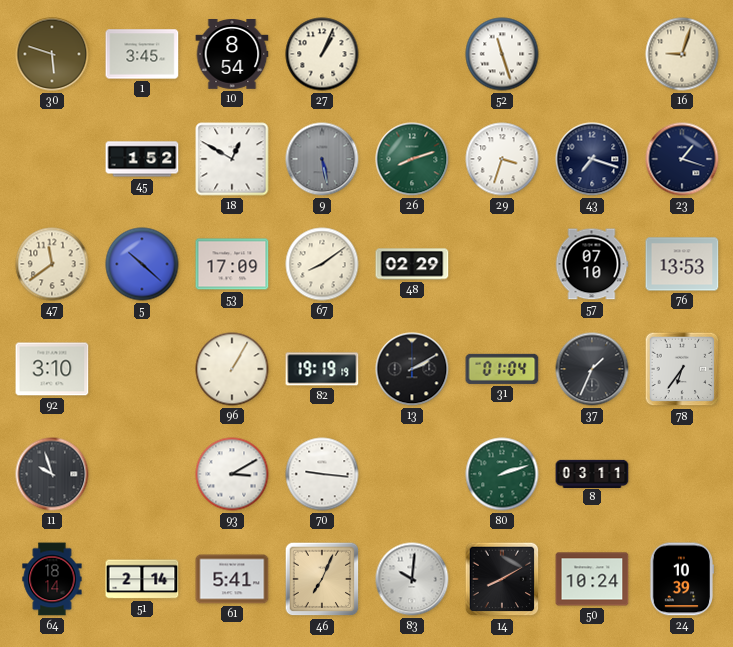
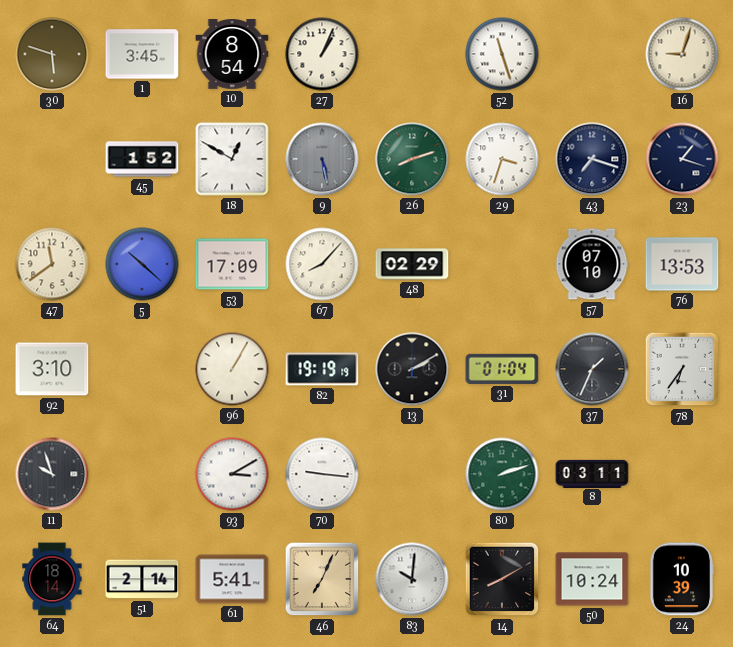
67: 8:09 -> 8:07 (322, 264)
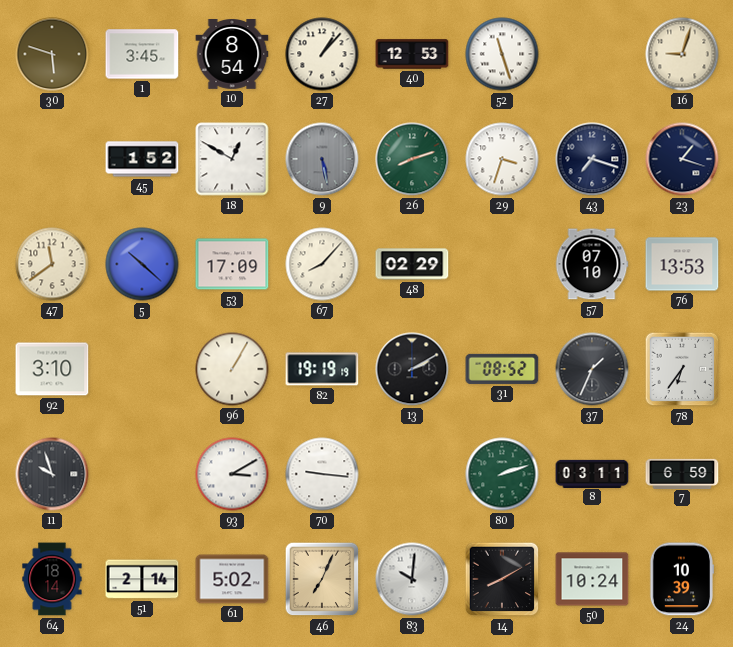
27: 1:04 -> 1:07 (322, 54)
40: none -> 12:53 (412, 54)
31: 01:04 -> 08:52 (502, 369)
7: none -> 6:59 (682, 473)
61: 5:41 -> 5:02 (232, 579)
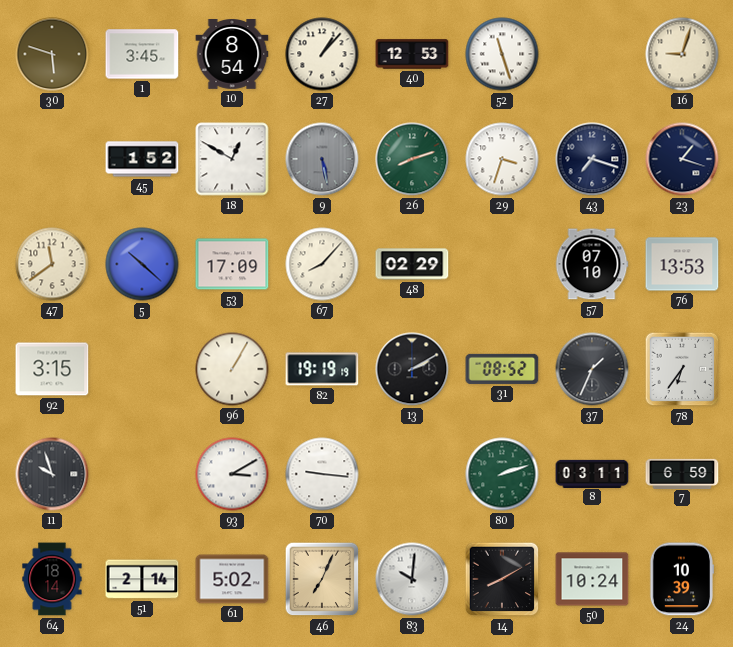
92: 3:10 -> 3:15 (52, 369)
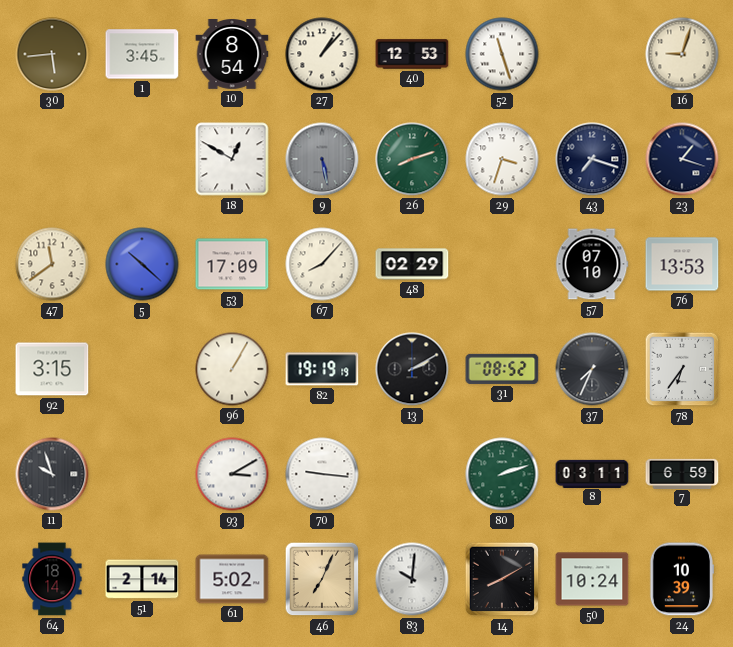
30: 5:48 -> 5:44 (52, 54)
45: 1:52 -> none (142, 159)
37: 1:34 -> 7:34 (592, 369)
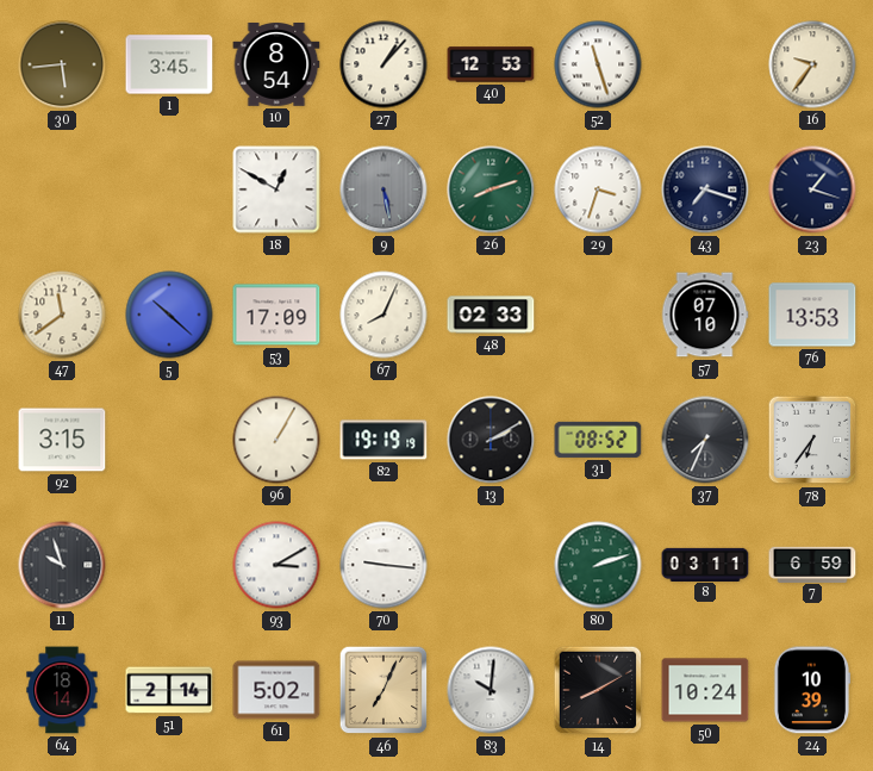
16: 9:03 -> 9:36 (812, 64)
67: 8:07 -> 8:04 (384, 315)
48: 02:29 -> 02:33 (491, 315)
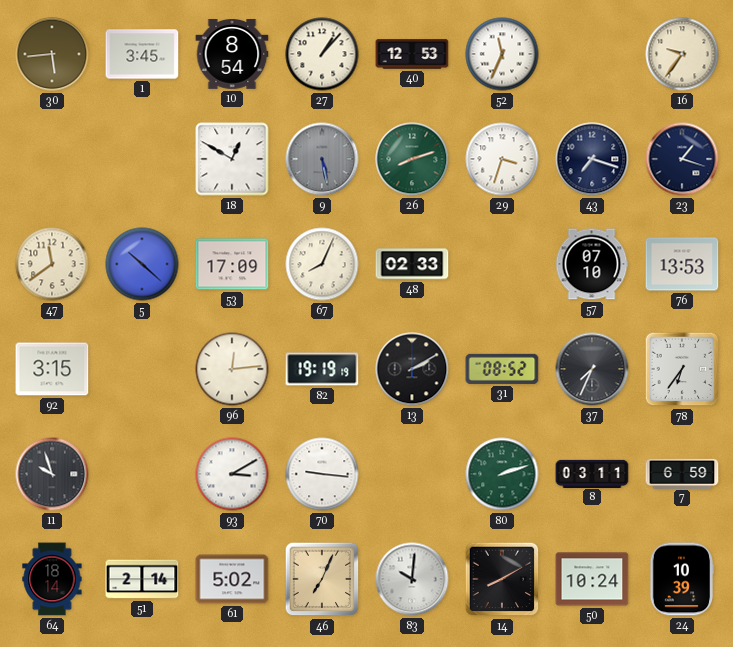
52: 11:27 -> 11:34 (502, 54)
96: 1:05 -> 12:14 (232, 369)
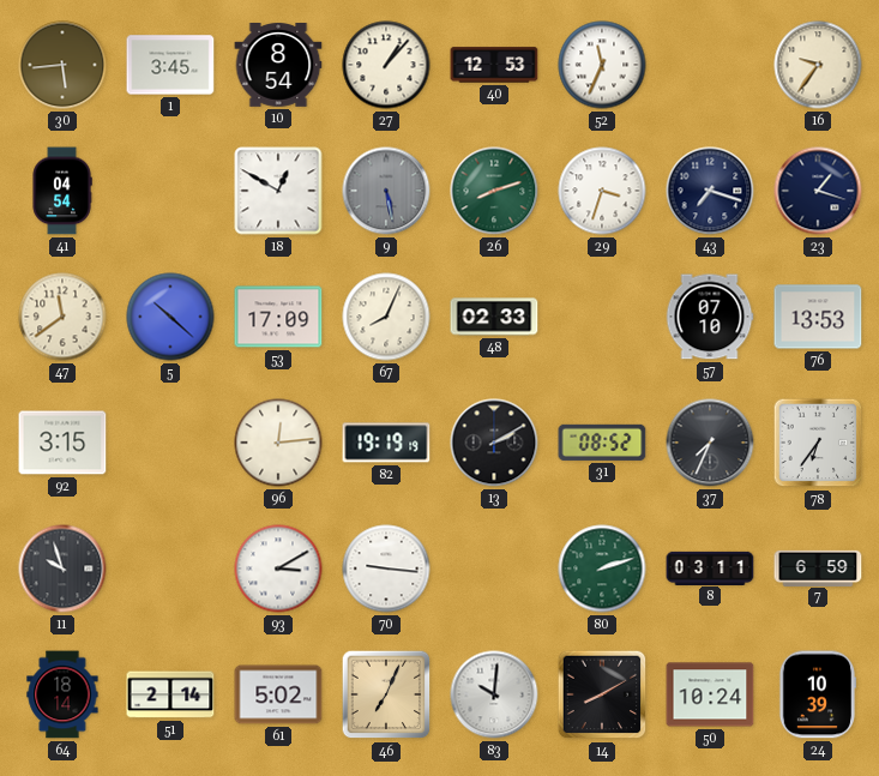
41: none -> 04:54 (62, 191)
